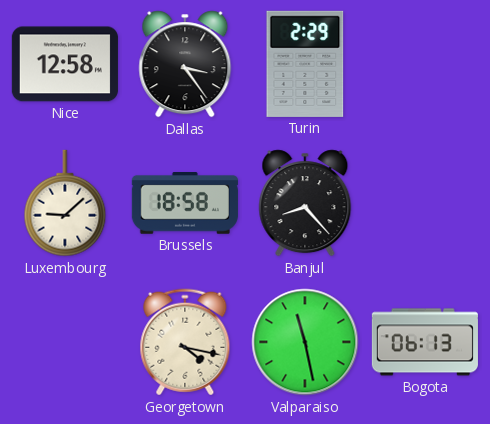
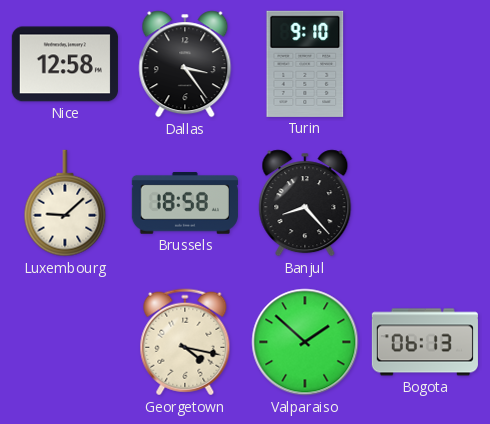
Turin: 2:29 -> 9:10 (305, 64)
Valparaiso: 11:28 -> 1:52 (305, 342)
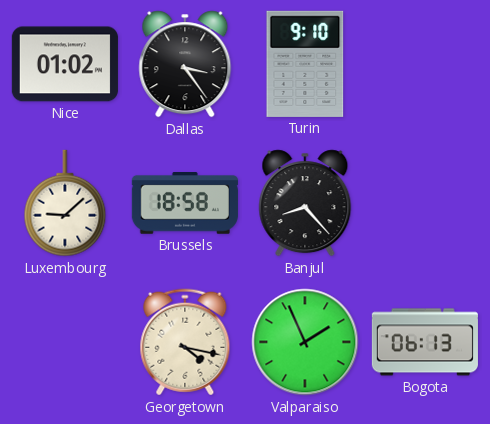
Nice: 12:58 -> 01:02 (65, 64)
Valparaiso: 1:52 -> 1:56 (305, 342)
